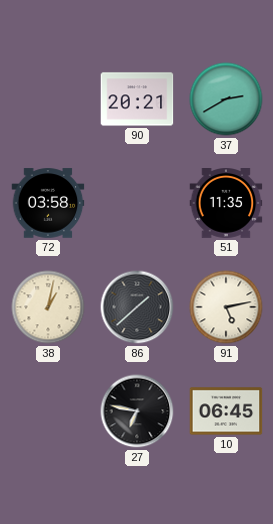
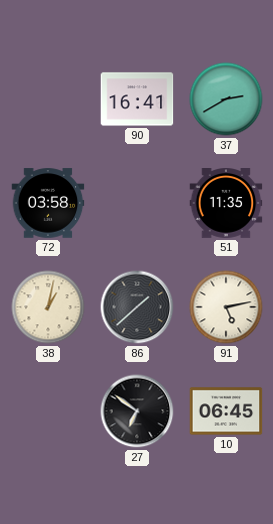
90: 20:21 -> 16:41 (137, 99)
27: 6:47 -> 6:51 (137, 411)
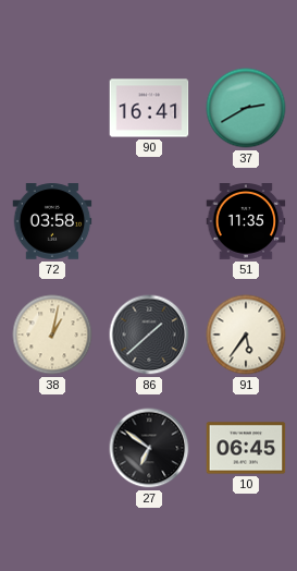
91: 5:13 -> 5:36 (246, 335)
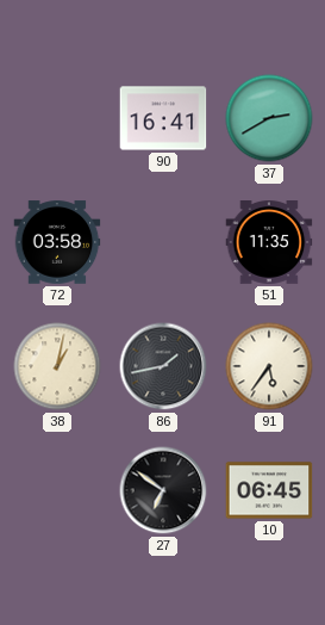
86: 1:38 -> 1:43 (163, 366)
